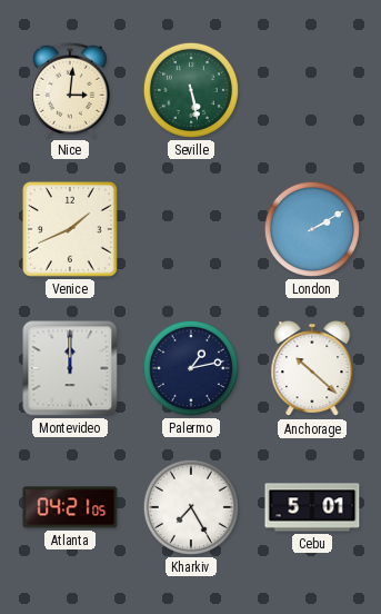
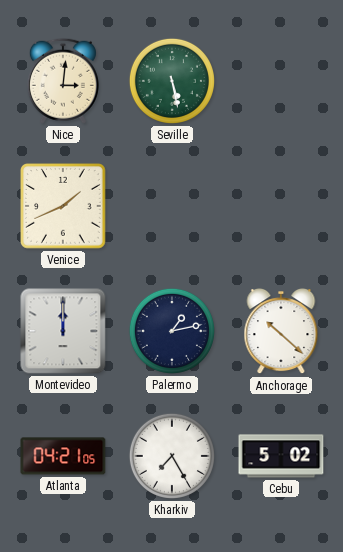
London: 2:10 -> none (312, 229)
Cebu: 5:01 -> 5:02 (281, 456)
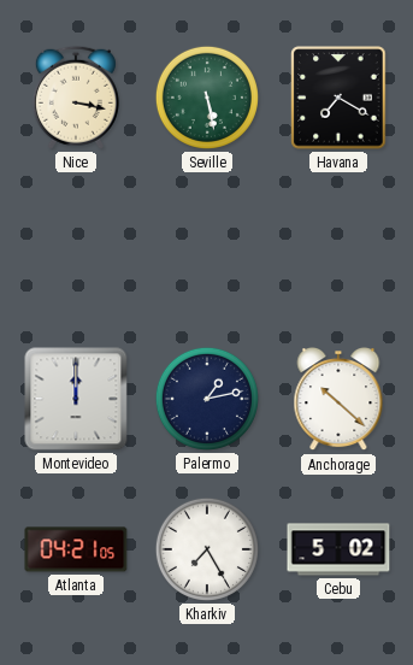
Nice: 3:01 -> 3:17 (76, 98)
Havana: none -> 7:20 (338, 98)
Venice: 1:41 -> none (64, 207)
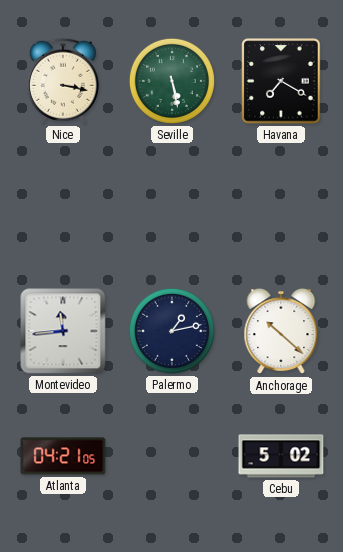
Montevideo: 12:00 -> 11:44 (63, 331)
Kharkiv: 7:25 -> none (207, 549)
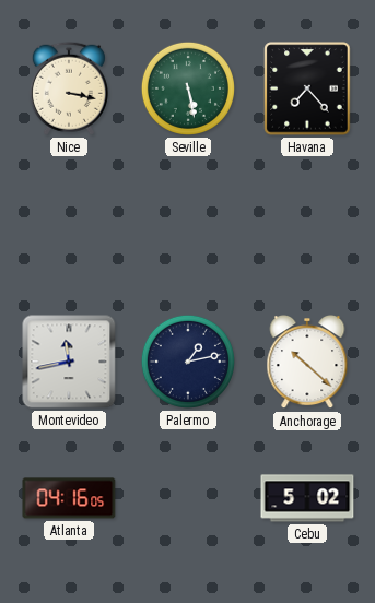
Havana: 7:20 -> 7:23 (307, 88)
Montevideo: 11:44 -> 11:43 (69, 362)
Atlanta: 04:21 -> 04:16 (69, 498)
